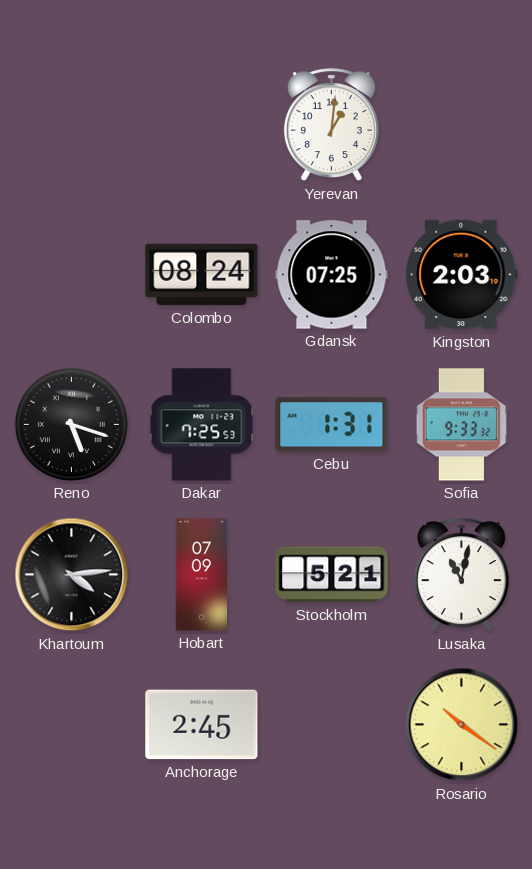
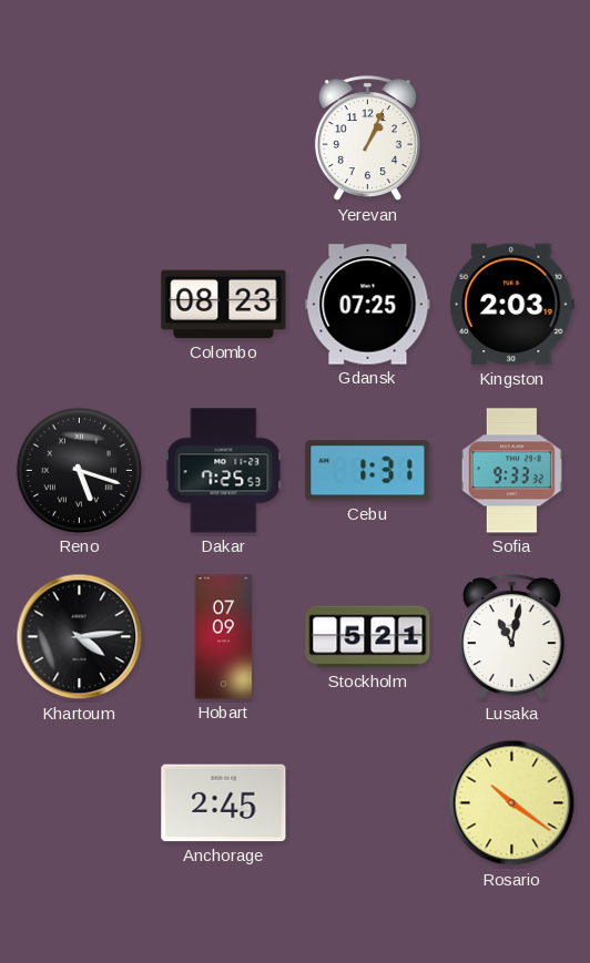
Yerevan: 1:01 -> 1:04 (367, 139)
Colombo: 08:24 -> 08:23 (224, 305)
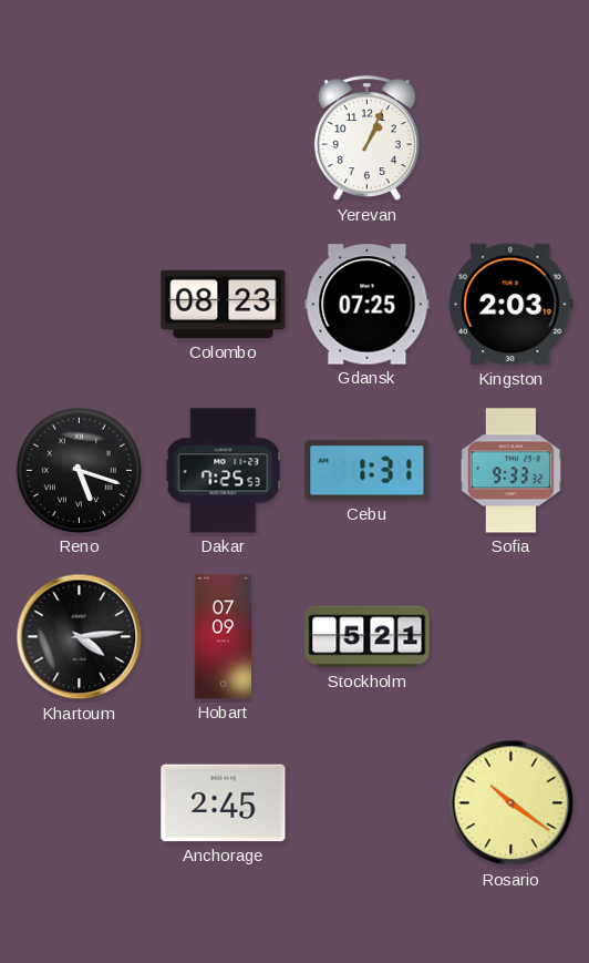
Lusaka: 11:02 -> none (511, 637)
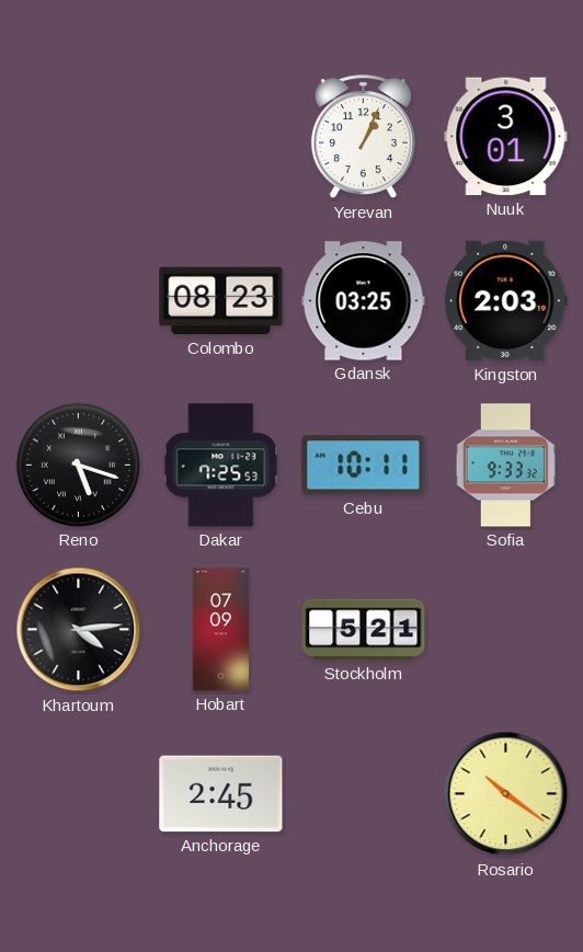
Nuuk: none -> 3:01 (506, 137)
Gdansk: 07:25 -> 03:25 (364, 301)
Cebu: 1:31 -> 10:11 (364, 466)
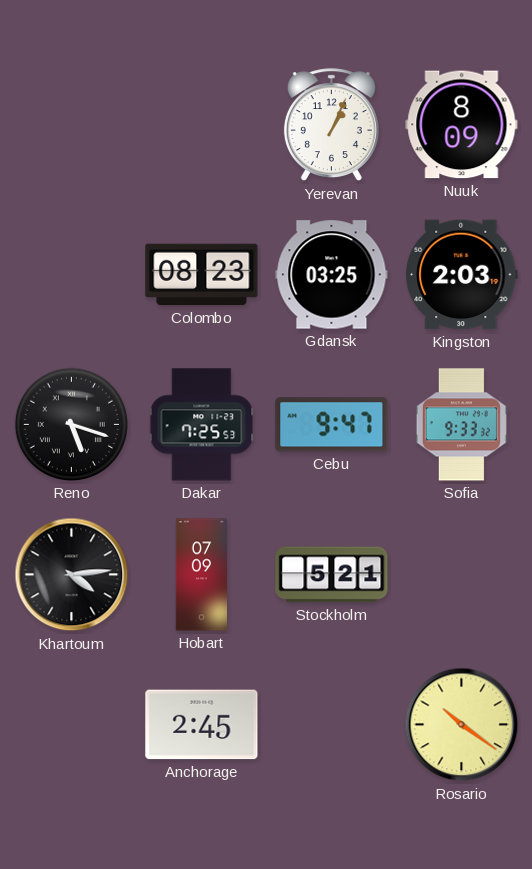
Nuuk: 3:01 -> 8:09 (462, 125)
Cebu: 10:11 -> 9:47 (332, 425)
